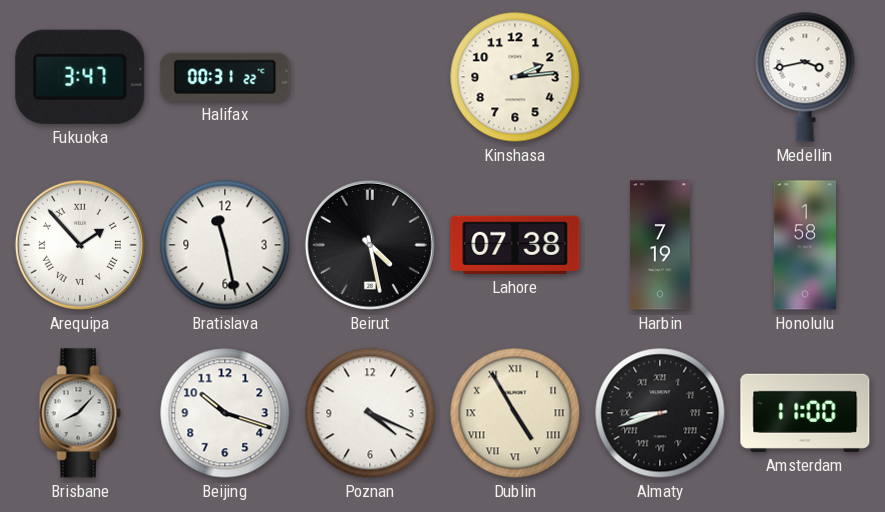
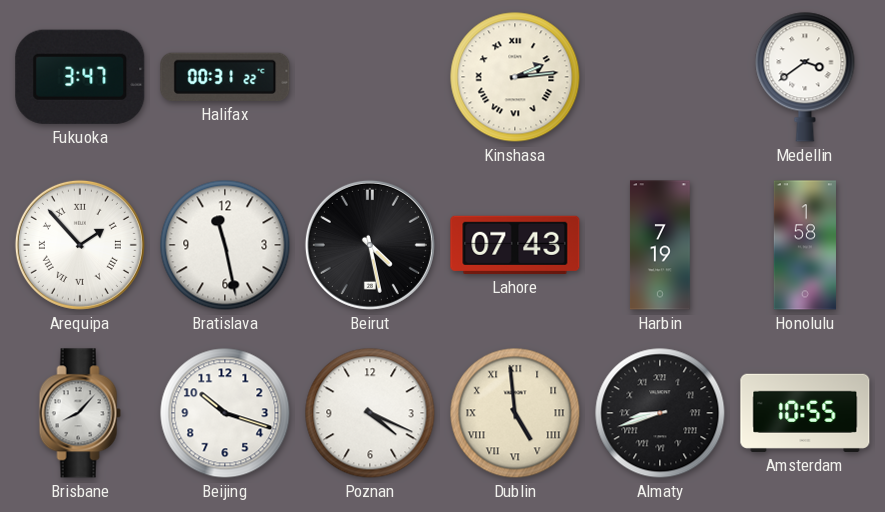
Kinshasa numerals: Arabic -> Roman (515, 77)
Medellin: 3:43 -> 3:39 (805, 77)
Lahore: 07:38 -> 07:43 (515, 245)
Dublin: 4:55 -> 4:59 (515, 413)
Amsterdam: 11:00 -> 10:55 (805, 413)
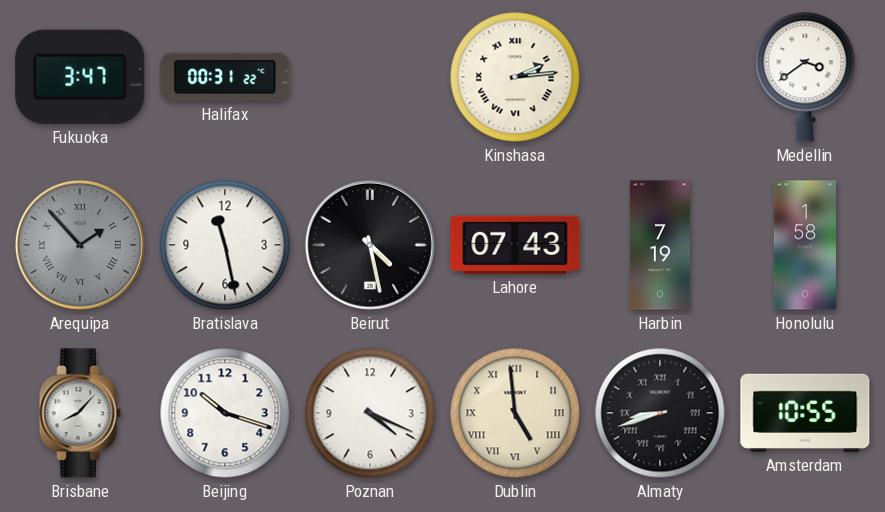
Arequipa dial: white -> grey (80, 245)
